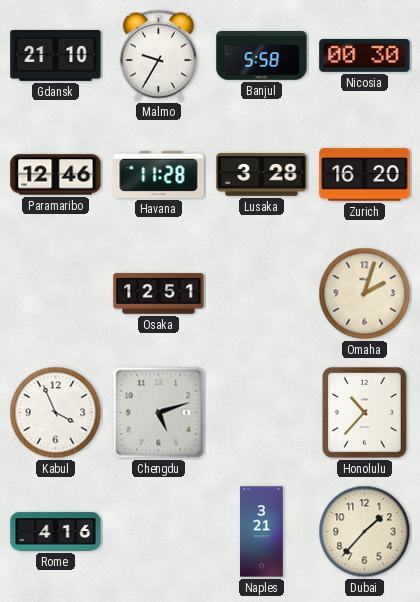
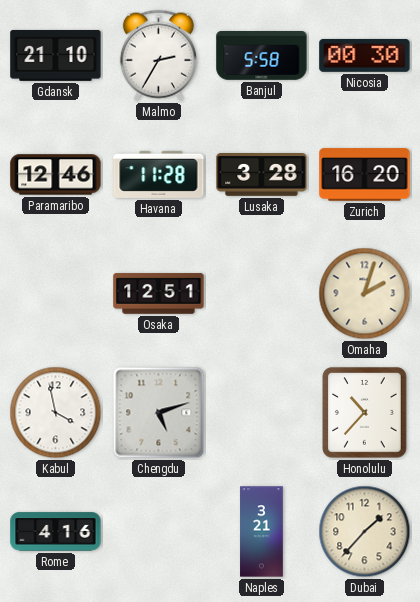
Malmo: 9:35 -> 2:35 (158, 55)
Kabul: 3:56 -> 3:58 (56, 413)
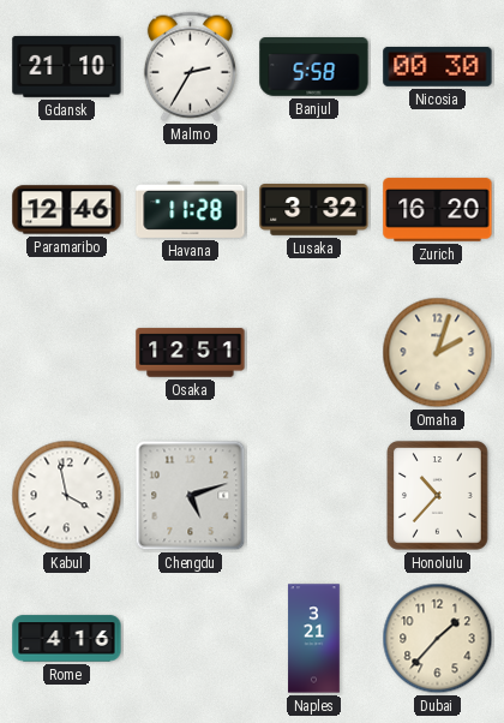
Lusaka: 3:28 -> 3:32 (314, 210)
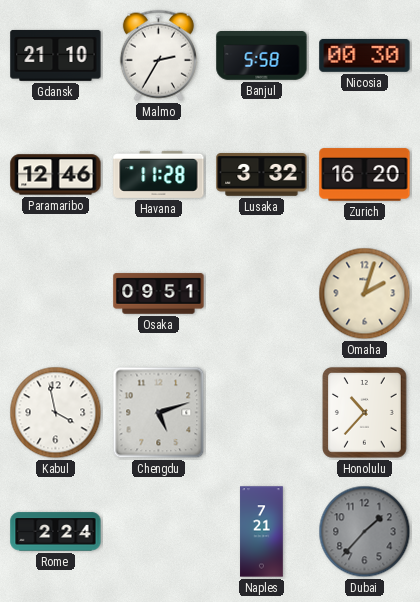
Osaka: 12:51 -> 09:51 (159, 294)
Rome: 4:16 -> 2:24 (56, 532)
Naples: 3:21 -> 7:21 (262, 532)
Dubai dial: cream -> grey (365, 532)
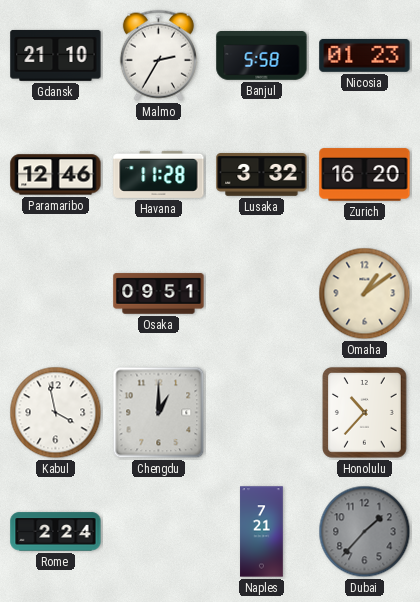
Nicosia: 00:30 -> 01:23 (365, 55)
Omaha: 2:03 -> 1:09 (365, 294)
Chengdu: 5:12 -> 1:00 (159, 413)
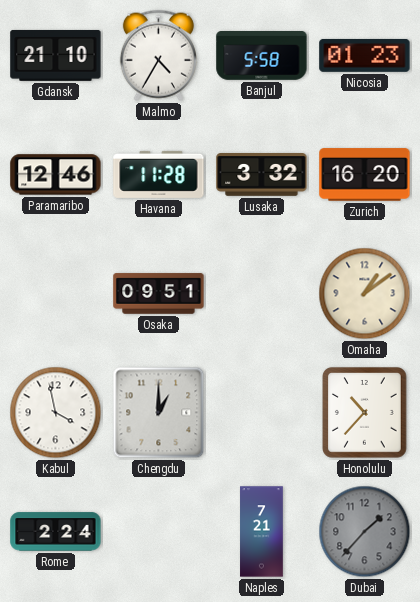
Malmo: 2:35 -> 4:35 (158, 55)
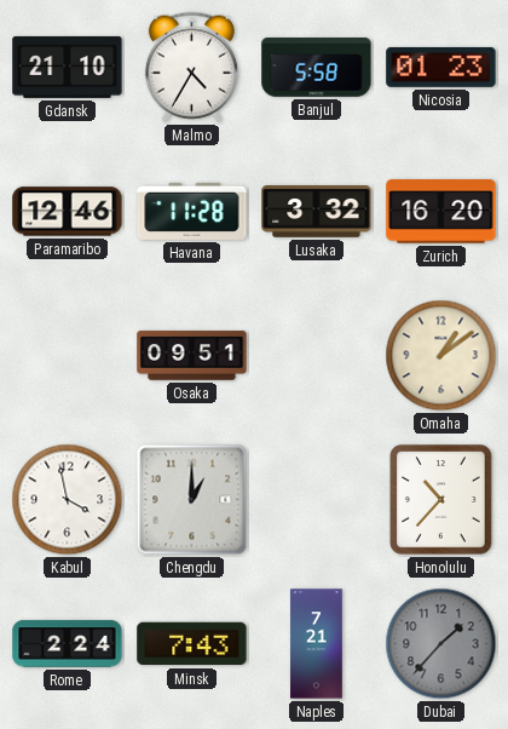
Minsk: none -> 7:43 (192, 644)
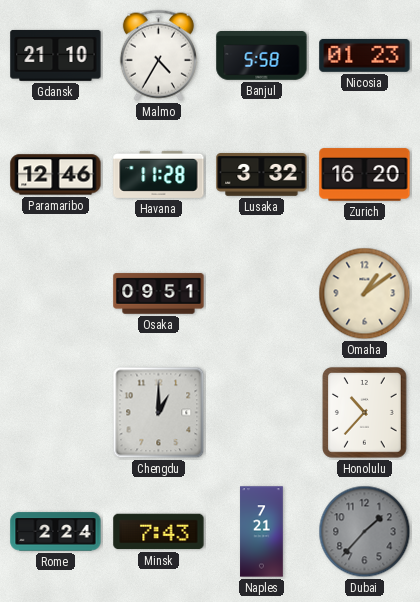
Kabul: 3:58 -> none (68, 500)
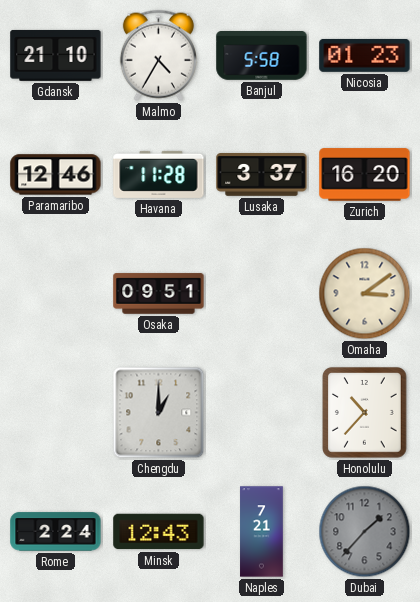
Lusaka: 3:32 -> 3:37 (262, 175)
Omaha: 1:09 -> 3:09 (365, 294)
Minsk: 7:43 -> 12:43 (159, 532)
